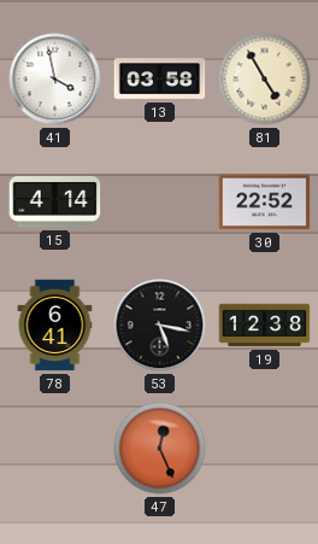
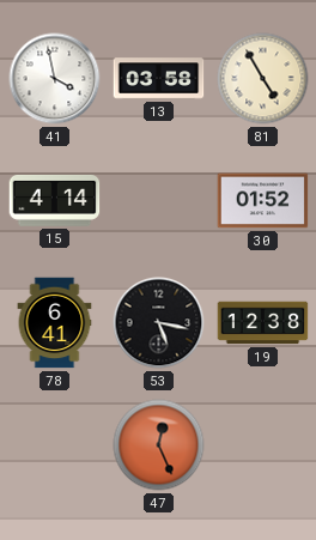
30: 22:52 -> 01:52 (263, 201)
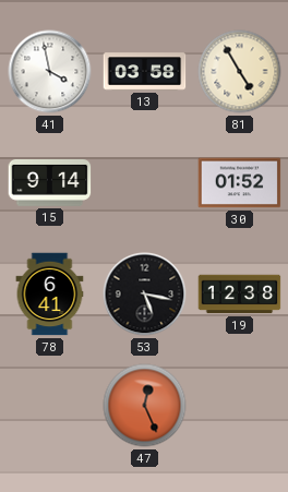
15: 4:14 -> 9:14 (50, 182)
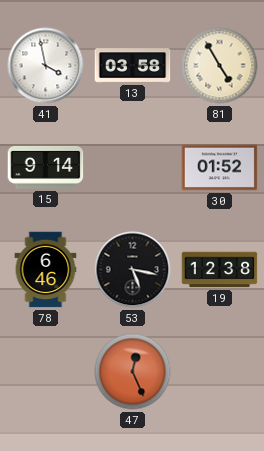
78: 6:41 -> 6:46 (46, 270)
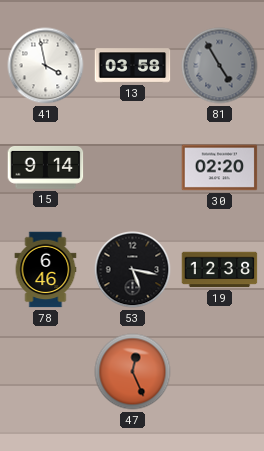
81 dial: cream -> grey (220, 66)
30: 01:52 -> 02:20 (220, 168)
